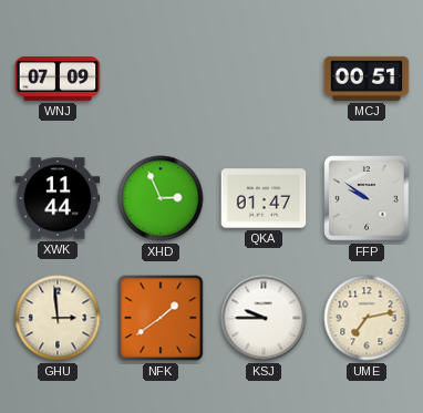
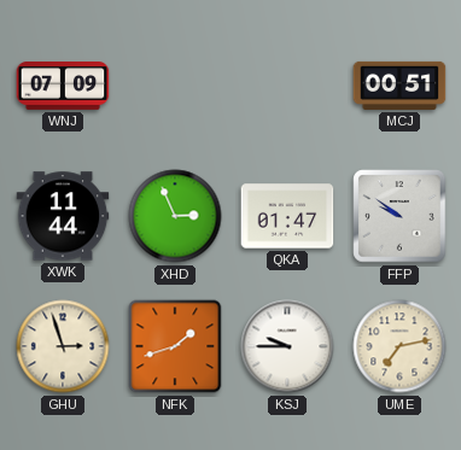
GHU: 2:59 -> 2:57 (63, 346)
NFK: 1:39 -> 1:42 (175, 346)
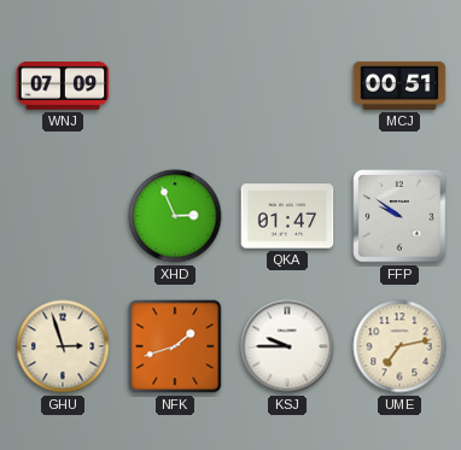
XWK: 11:44 -> none (63, 216)
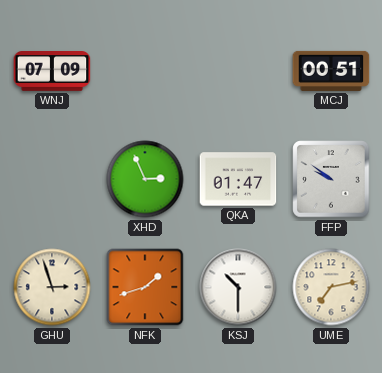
KSJ: 9:45 -> 10:30 (238, 287)
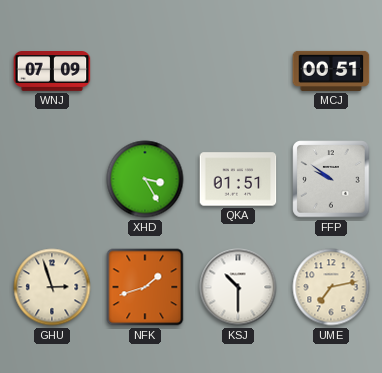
XHD: 2:56 -> 3:25 (145, 179)
QKA: 01:47 -> 01:51 (238, 179)
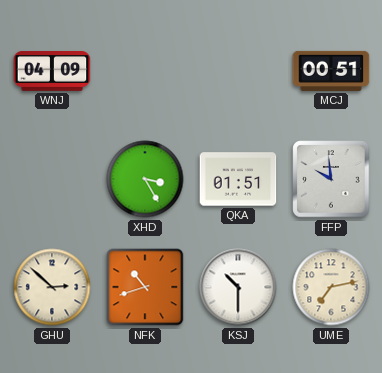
WNJ: 07:09 -> 04:09 (52, 72)
FFP: 9:51 -> 9:59 (331, 179)
GHU: 2:57 -> 2:52 (52, 287)
NFK: 1:42 -> 10:42 (145, 287)
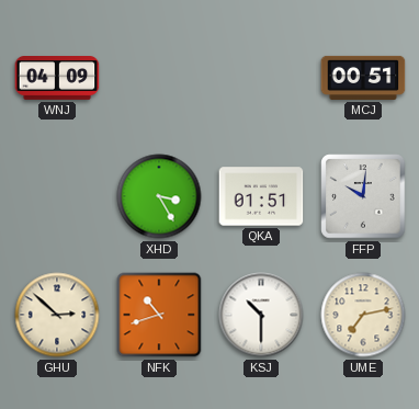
FFP: 9:59 -> 10:01 (363, 196)
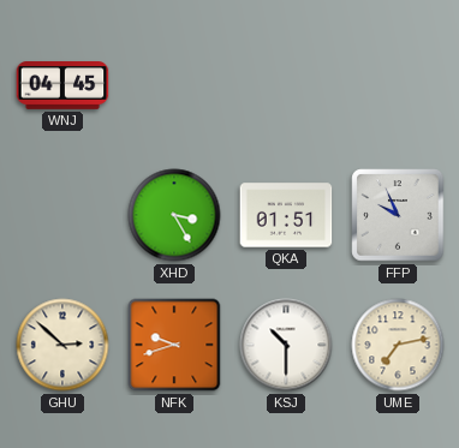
WNJ: 04:09 -> 04:45 (62, 86)
MCJ: 00:51 -> none (363, 78)
FFP: 10:01 -> 9:56 (398, 215)
NFK: 10:42 -> 9:42 (174, 345)
